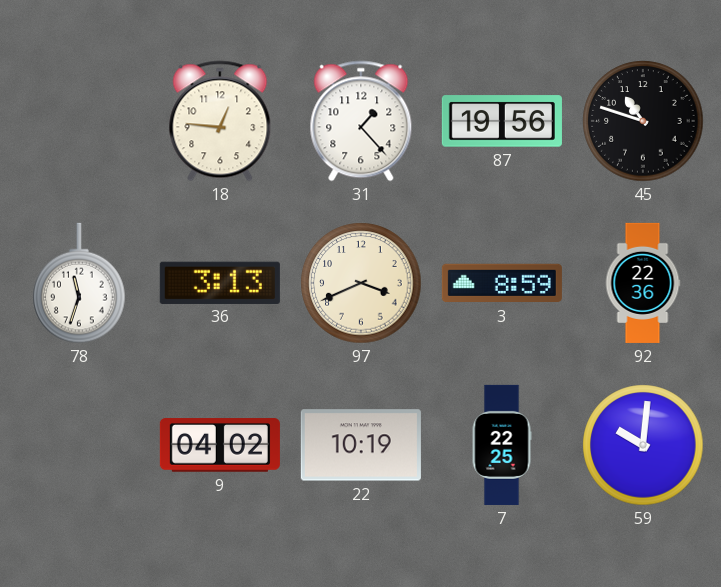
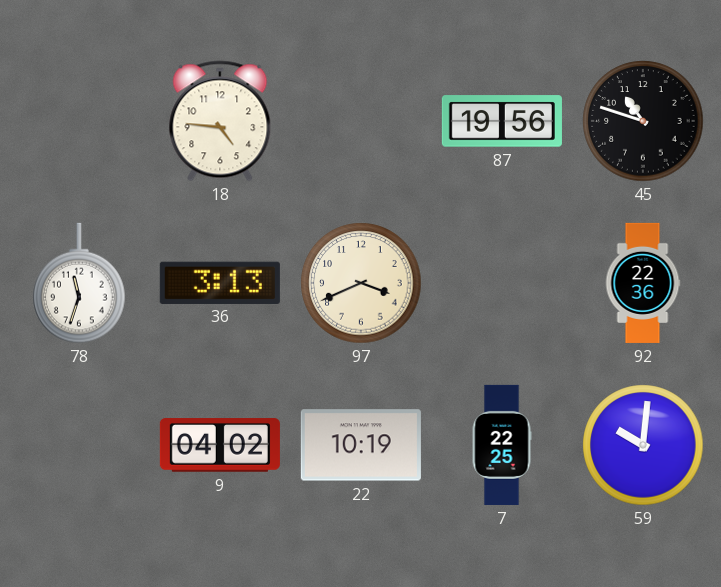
18: 12:46 -> 4:46 (220, 121)
31: 1:23 -> none (361, 121)
3: 8:59 -> none (502, 283)
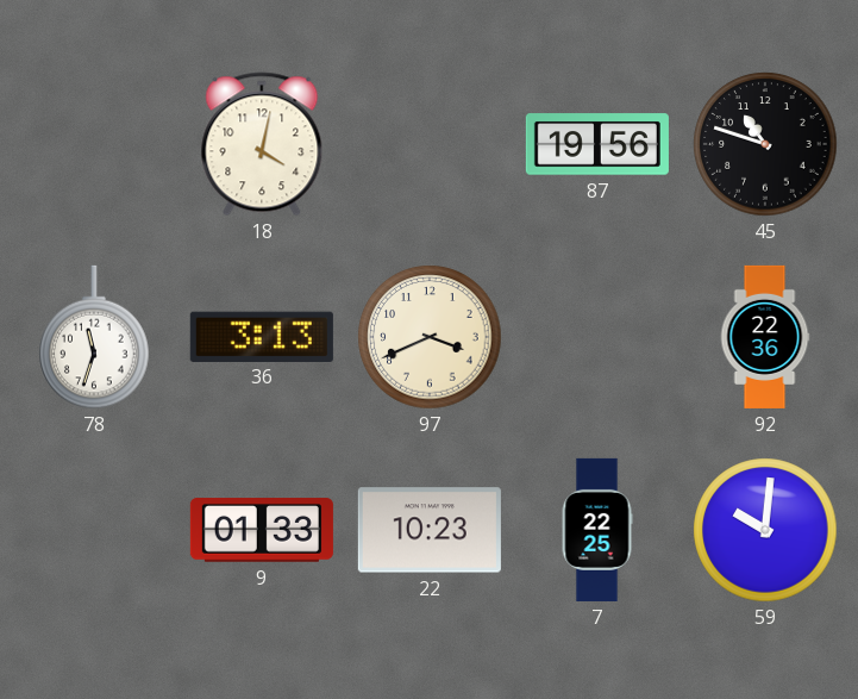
18: 4:46 -> 4:02 (262, 144)
9: 04:02 -> 01:33 (262, 530)
22: 10:19 -> 10:23 (430, 530)
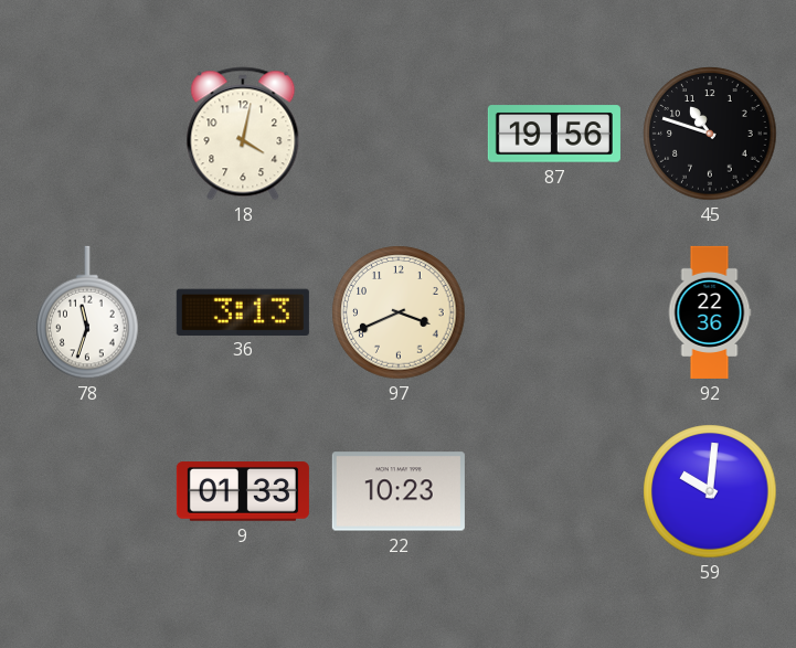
7: 22:25 -> none (597, 530)
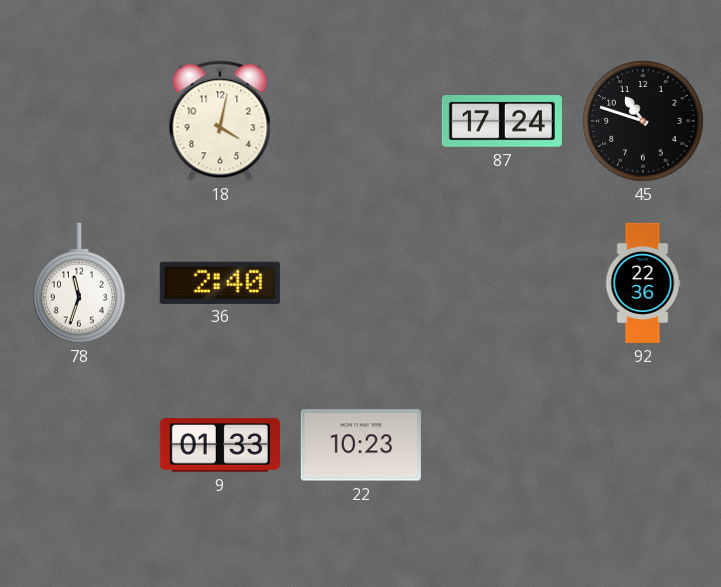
87: 19:56 -> 17:24 (502, 121)
36: 3:13 -> 2:40 (220, 282)
97: 3:41 -> none (399, 312)
59: 10:01 -> none (710, 491)
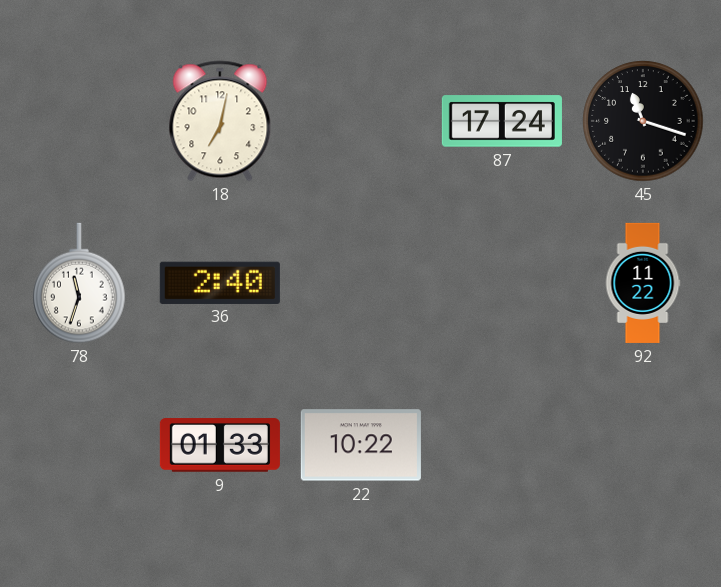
18: 4:02 -> 7:02 (220, 121)
45: 10:48 -> 11:18 (643, 121)
92: 22:36 -> 11:22 (643, 283)
22: 10:23 -> 10:22 (361, 445)
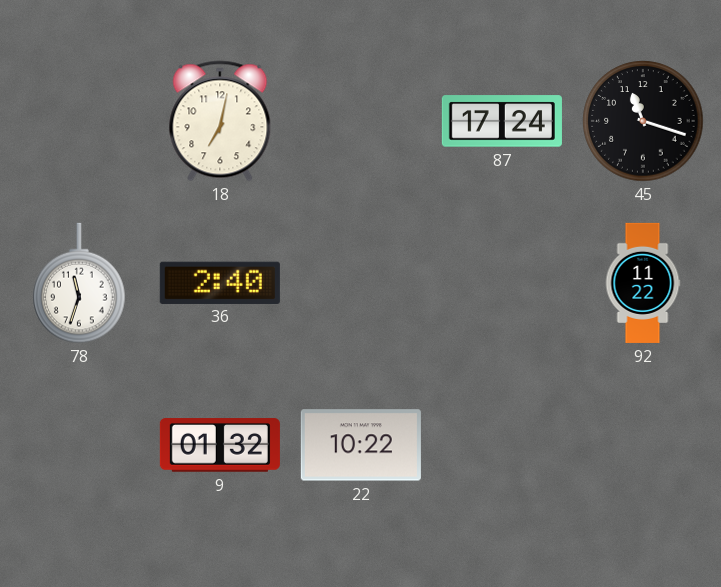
9: 01:33 -> 01:32 (220, 445)
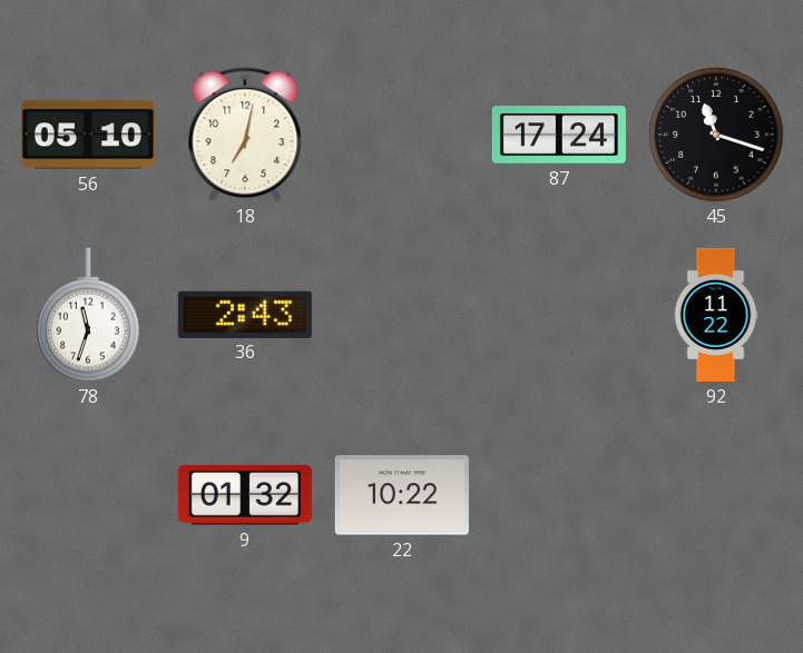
56: none -> 05:10 (88, 135)
36: 2:40 -> 2:43 (245, 314)
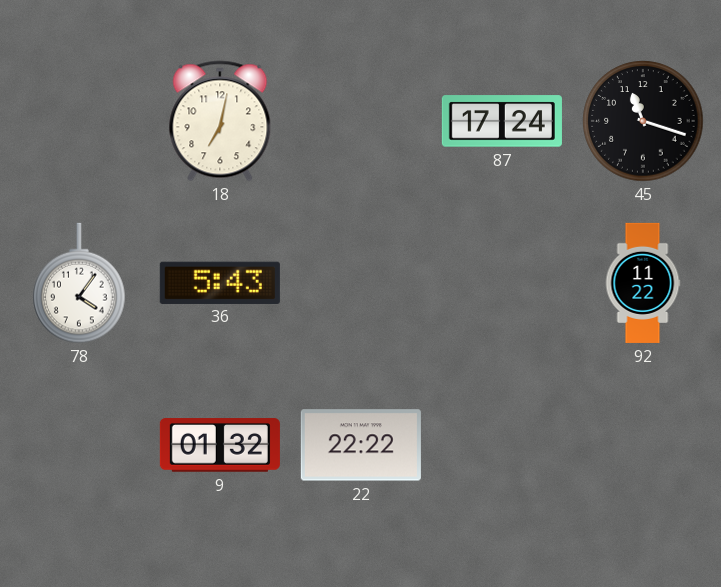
56: 05:10 -> none (88, 135)
78: 11:33 -> 4:06 (79, 283)
36: 2:43 -> 5:43 (220, 282)
22: 10:22 -> 22:22 (361, 445)
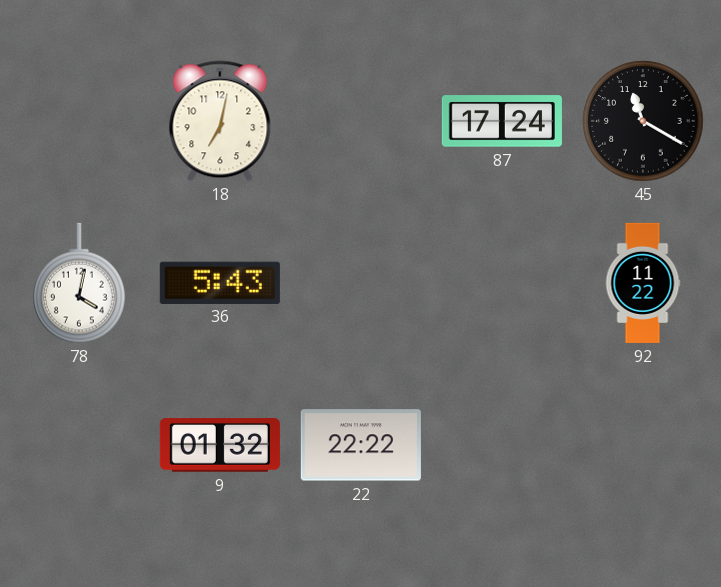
45: 11:18 -> 11:20 (643, 121)
78: 4:06 -> 4:02 (79, 283)
